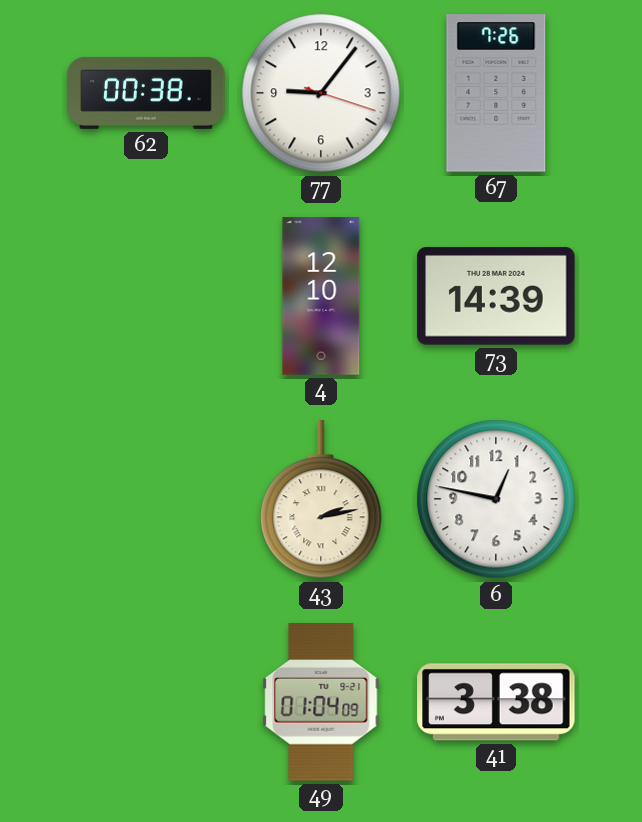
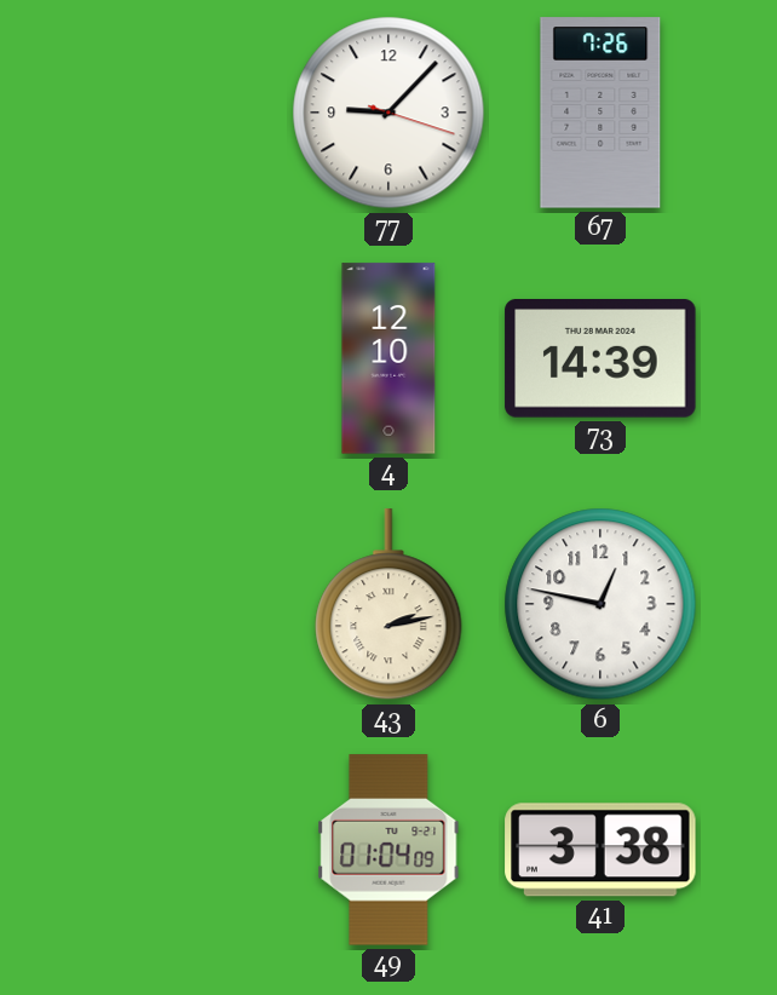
62: 00:38 -> none (146, 93)
77: 9:06 -> 9:07 (388, 113)
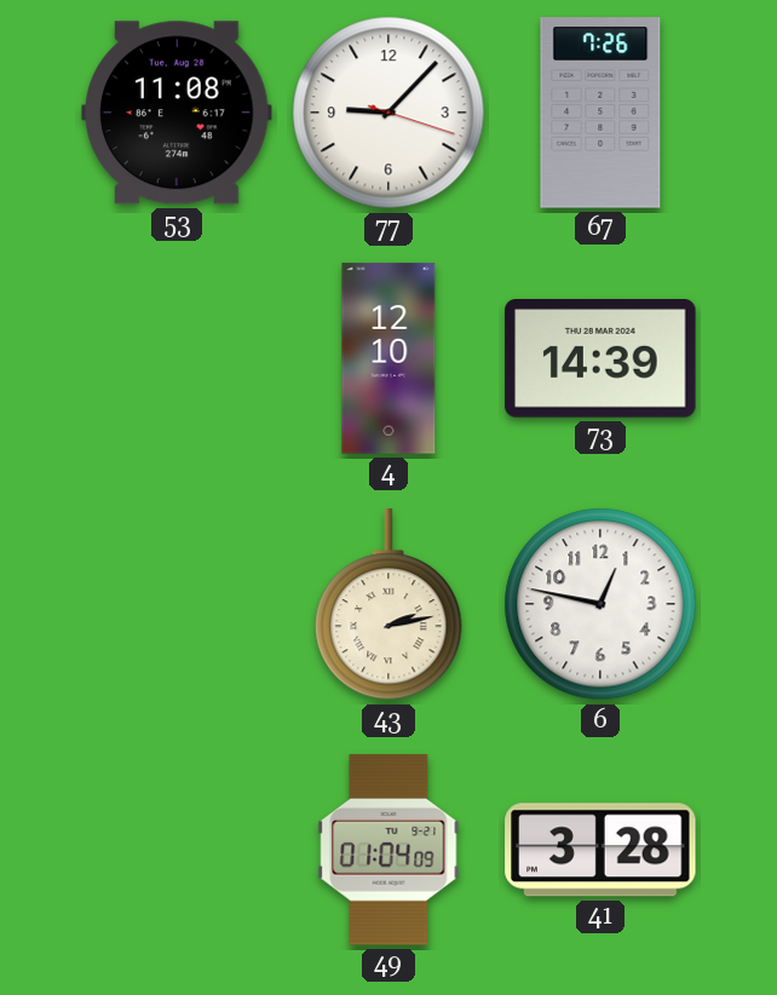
53: none -> 11:08 (177, 113)
41: 3:38 -> 3:28 (600, 850)
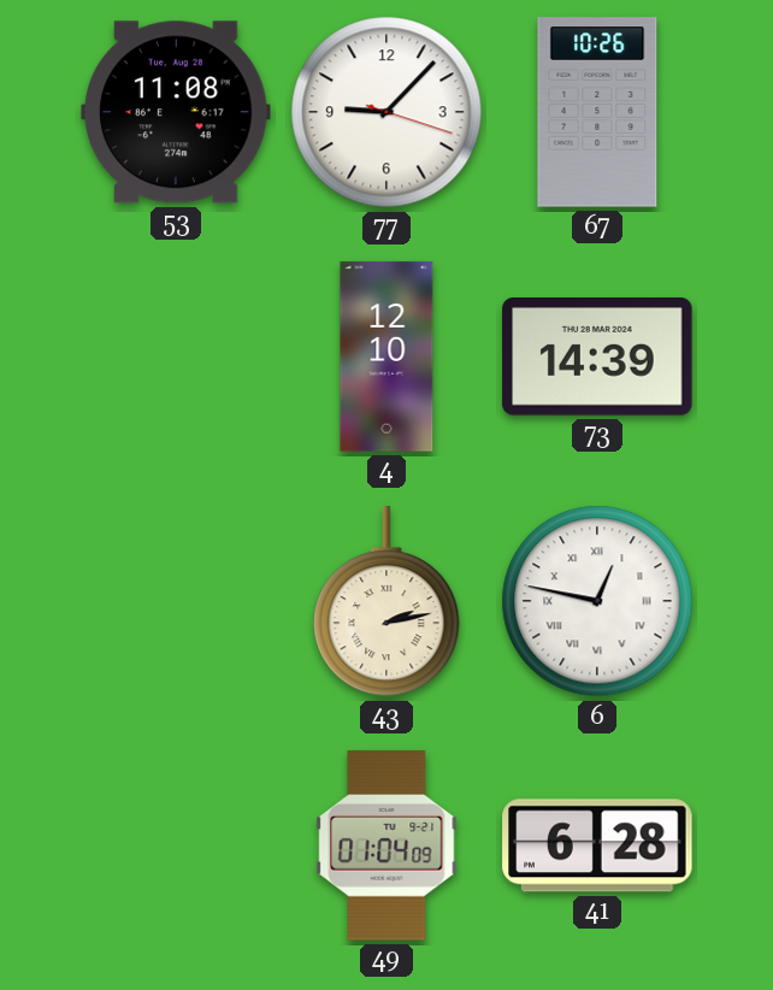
67: 7:26 -> 10:26 (597, 112)
6 numerals: Arabic -> Roman (597, 601)
41: 3:28 -> 6:28 (597, 845)
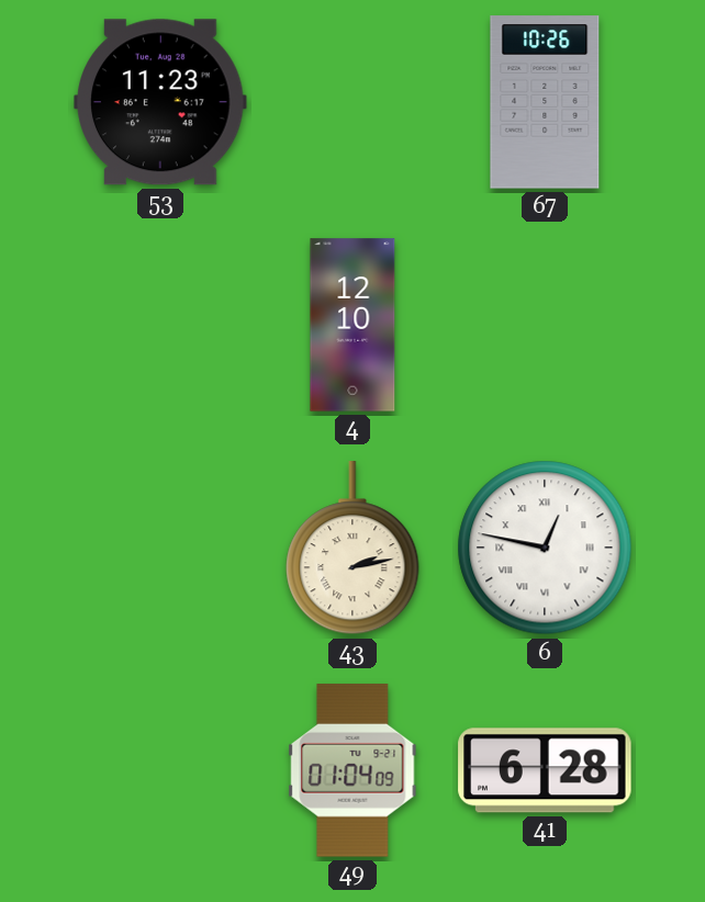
53: 11:08 -> 11:23 (160, 102)
77: 9:07 -> none (386, 112)
73: 14:39 -> none (597, 358)
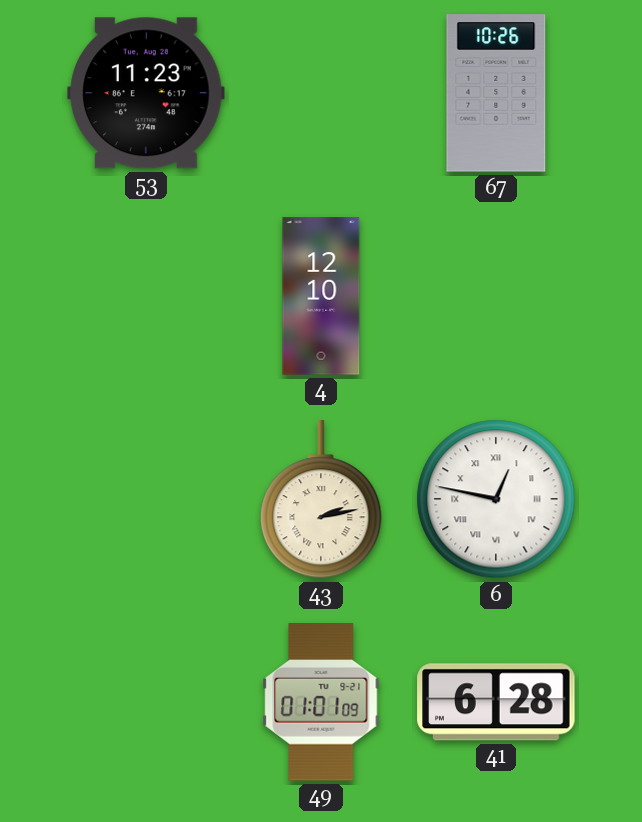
49: 01:04 -> 01:01 (321, 702)
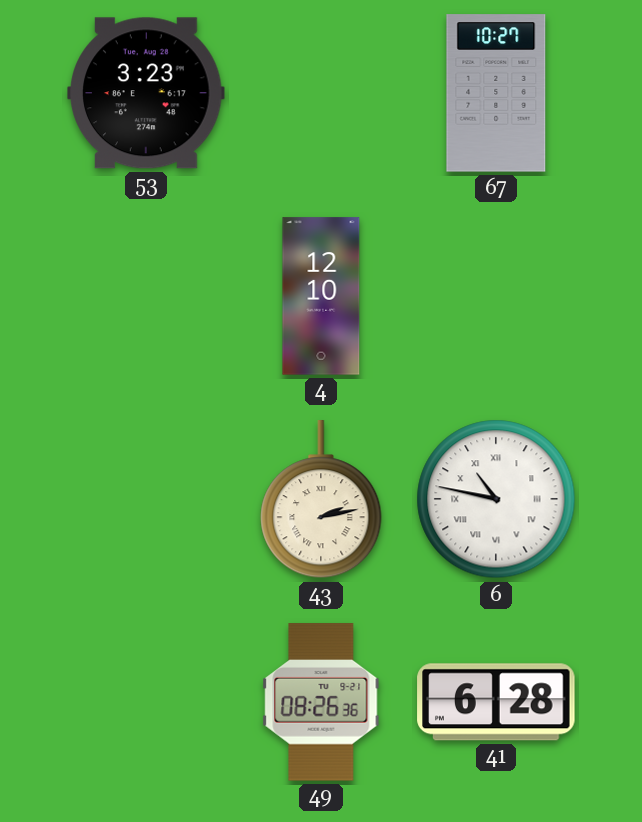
53: 11:23 -> 3:23 (146, 93)
67: 10:26 -> 10:27 (496, 93)
6: 12:47 -> 10:47 (496, 499)
49: 01:01 -> 08:26 (321, 702)
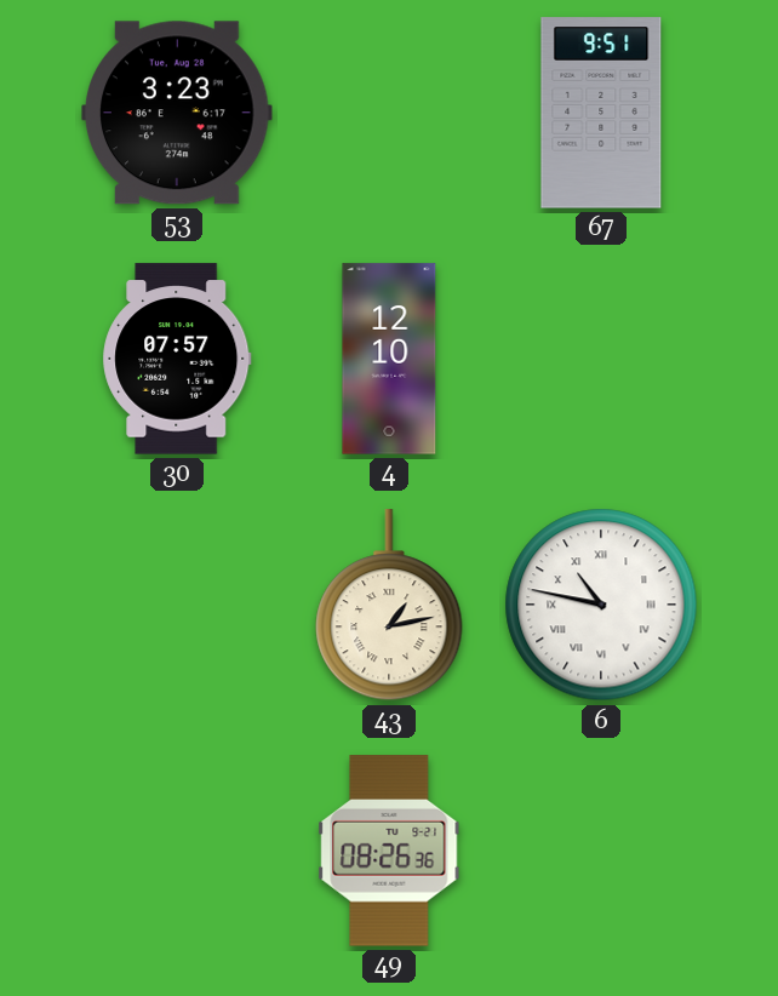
67: 10:27 -> 9:51 (601, 113)
30: none -> 07:57 (177, 359)
43: 2:13 -> 1:13 (389, 606)
41: 6:28 -> none (496, 702)
